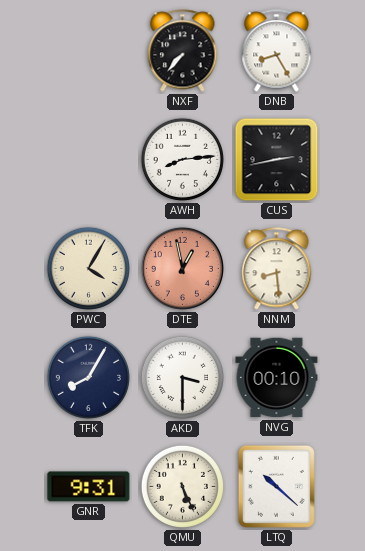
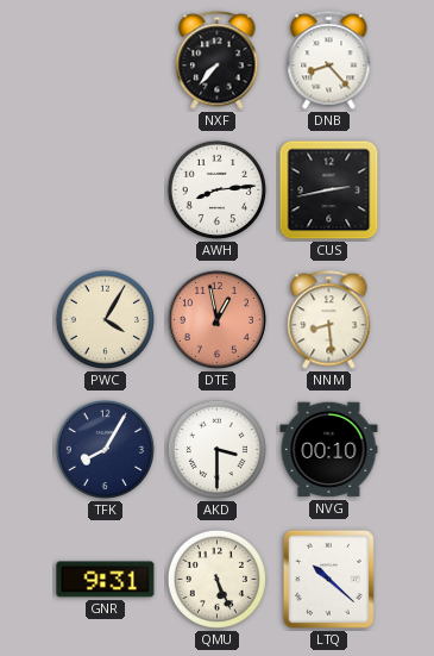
DNB: 8:25 -> 8:23 (329, 61)
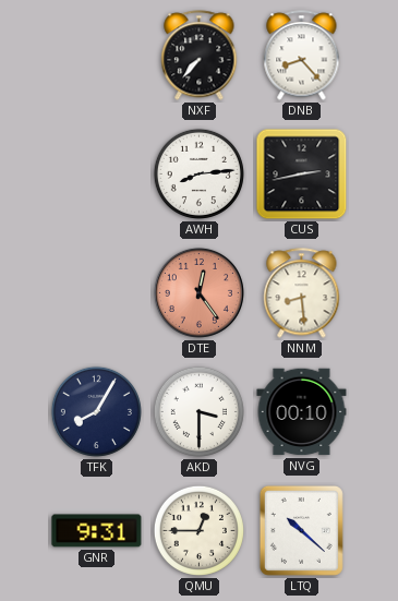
PWC: 4:05 -> none (105, 319)
DTE: 12:58 -> 12:24 (198, 292)
QMU: 5:26 -> 12:45 (198, 530)
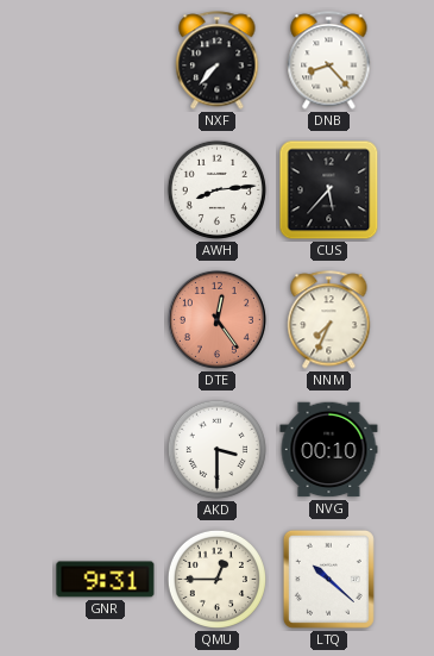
CUS: 2:43 -> 5:37 (329, 190)
NNM: 8:29 -> 7:34 (329, 320)
TFK: 8:05 -> none (96, 411)
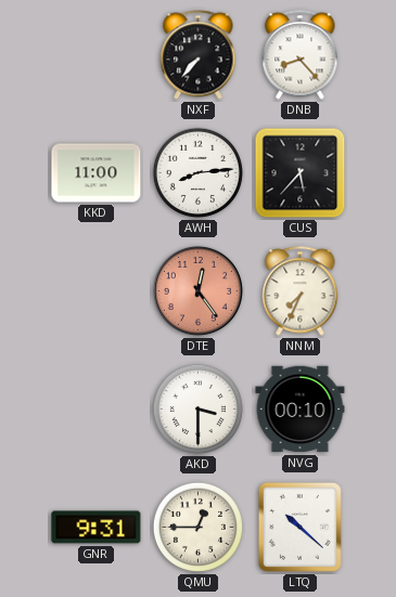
KKD: none -> 11:00 (97, 173)
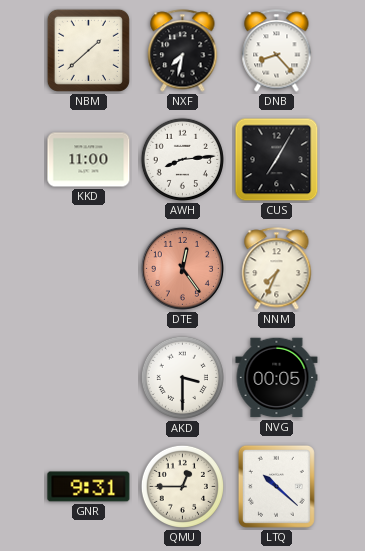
NBM: none -> 1:38 (88, 50)
NXF: 7:37 -> 7:32 (183, 51)
CUS: 5:37 -> 7:05 (277, 160)
NVG: 00:10 -> 00:05 (277, 378)
